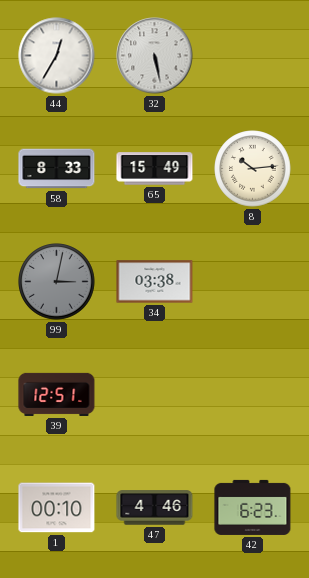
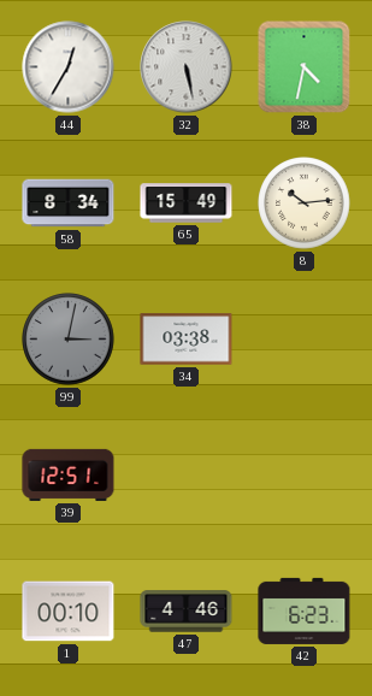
38: none -> 4:32 (305, 67)
58: 8:33 -> 8:34 (69, 204)
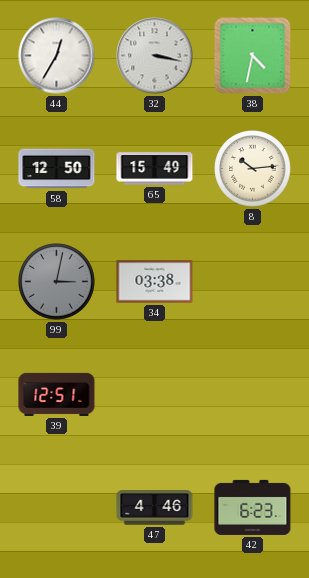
32: 5:28 -> 3:17 (155, 56)
58: 8:34 -> 12:50 (57, 169)
1: 00:10 -> none (69, 612)
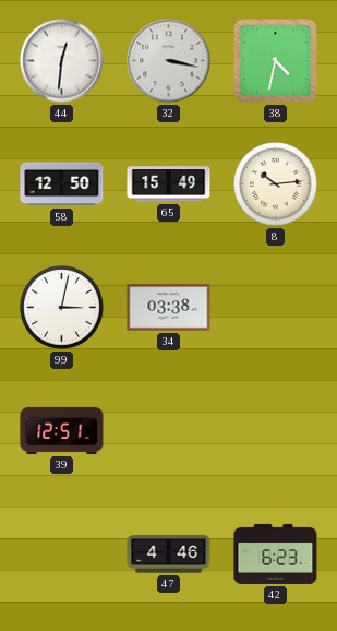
44: 12:35 -> 12:31 (62, 61)
99 dial: grey -> white (62, 308)
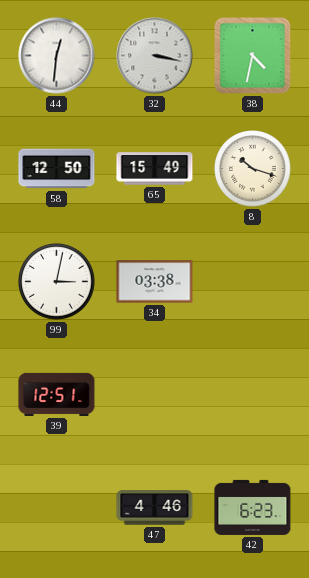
8: 10:14 -> 10:18 (253, 169)
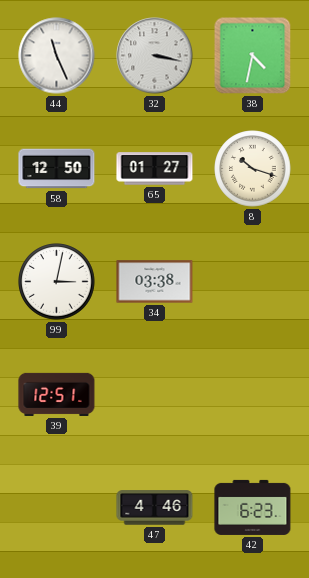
44: 12:31 -> 11:26 (57, 56)
65: 15:49 -> 01:27 (155, 169)
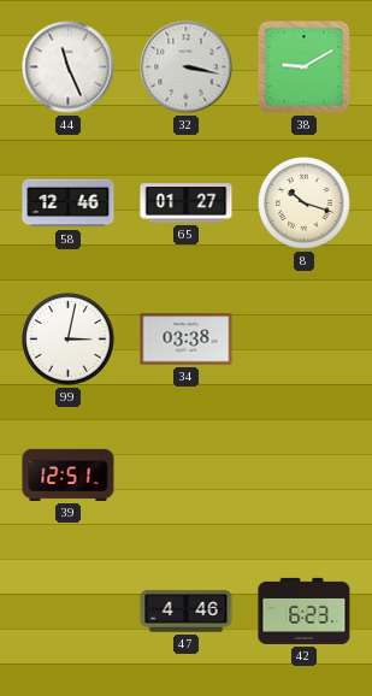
38: 4:32 -> 9:10 (305, 67)
58: 12:50 -> 12:46 (69, 204)
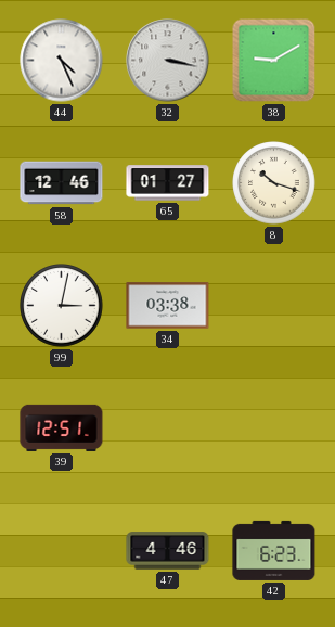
44: 11:26 -> 4:26 (62, 61)
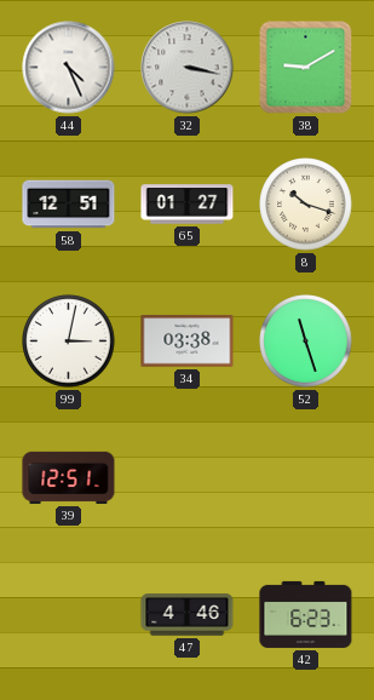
58: 12:46 -> 12:51 (69, 205)
52: none -> 11:27 (306, 342)
